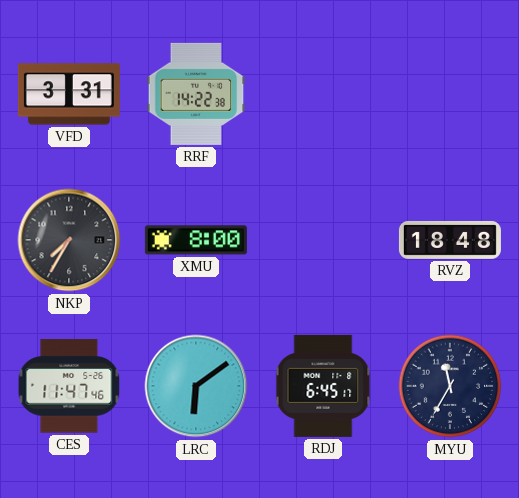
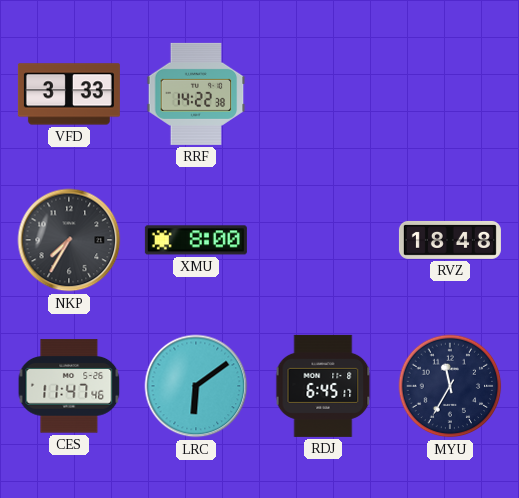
VFD: 3:31 -> 3:33 (69, 94)
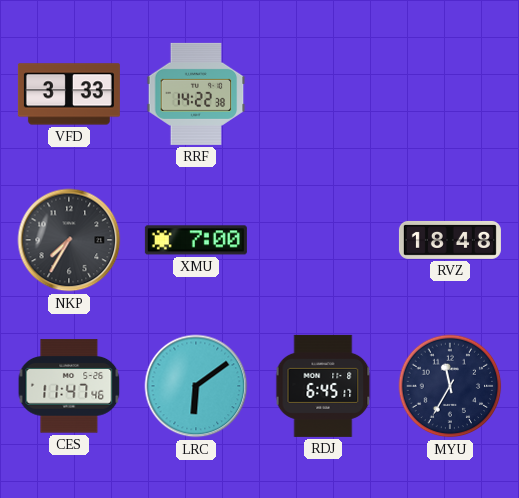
XMU: 8:00 -> 7:00 (196, 240)
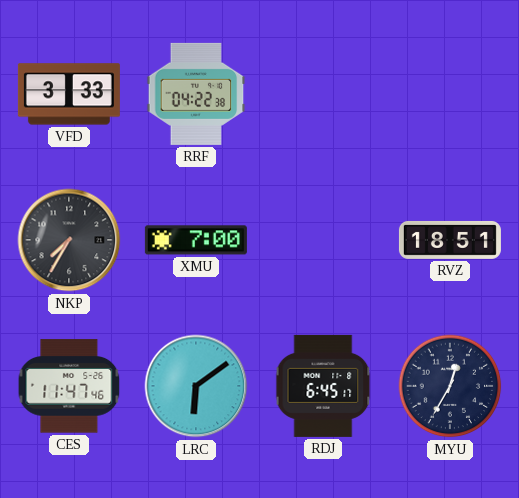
RRF: 14:22 -> 04:22 (196, 94)
RVZ: 18:48 -> 18:51 (450, 240)
MYU: 11:35 -> 12:35 (450, 386)
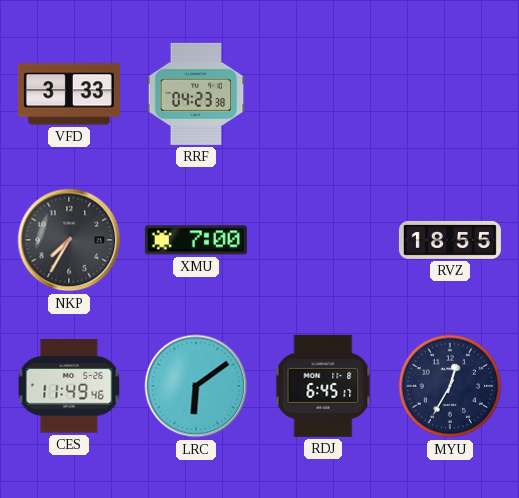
RRF: 04:22 -> 04:23 (196, 94)
RVZ: 18:51 -> 18:55 (450, 240)
CES: 11:47 -> 11:49 (69, 386)
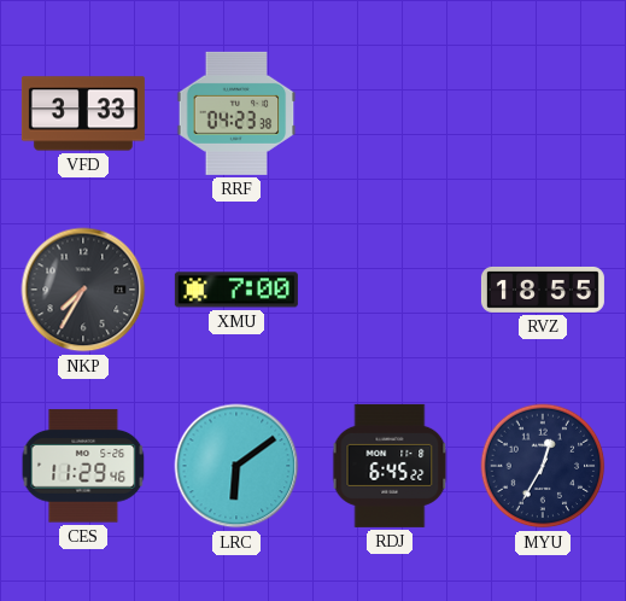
CES: 11:49 -> 11:29 (83, 466)
RDJ: 6:45:17 -> 6:45:22 (390, 466)
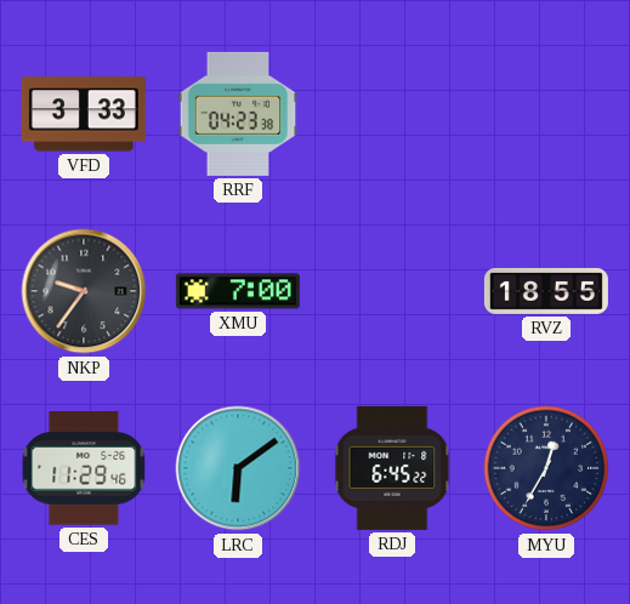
NKP: 7:35 -> 9:36 (84, 291)
